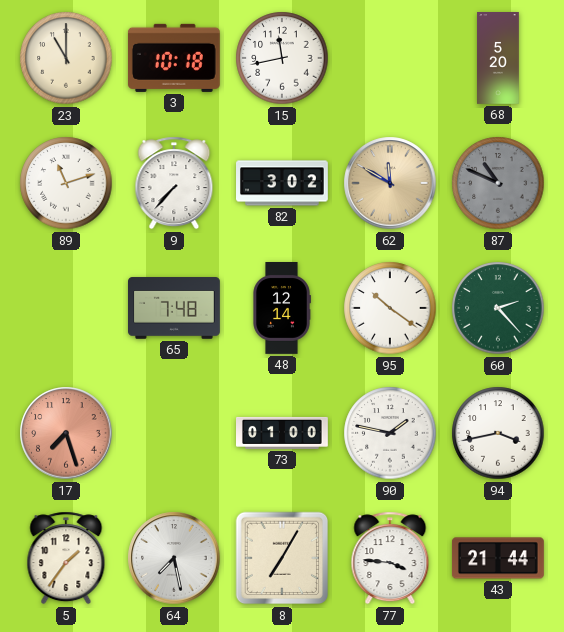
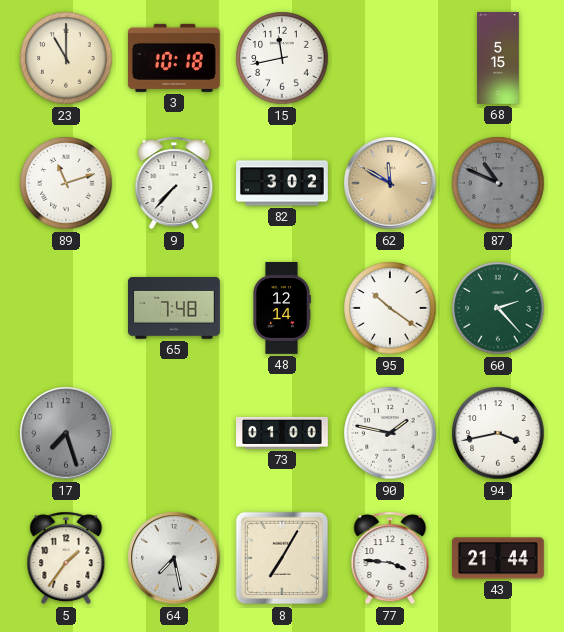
68: 5:20 -> 5:15 (498, 59)
17 dial: salmon -> grey (66, 433)
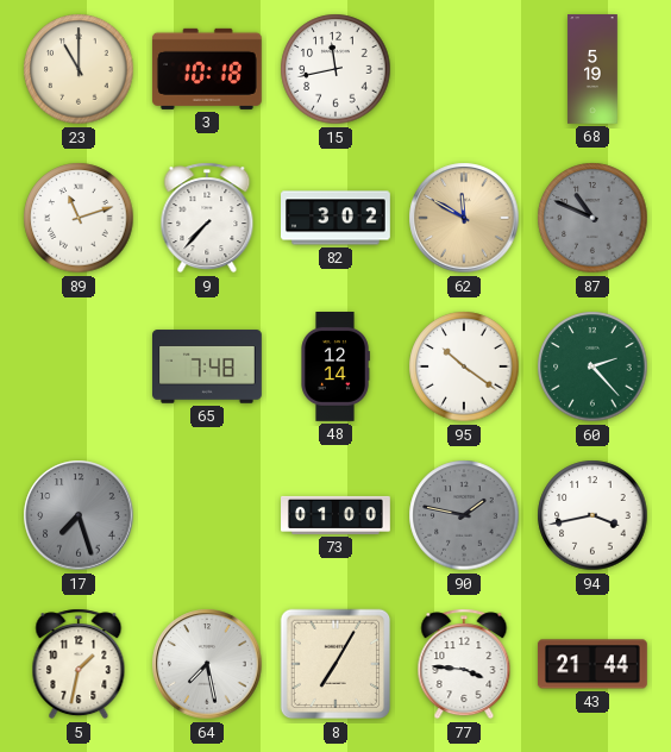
68: 5:15 -> 5:19 (592, 70)
90 dial: white -> grey (464, 515)
5: 1:36 -> 1:32 (79, 664)
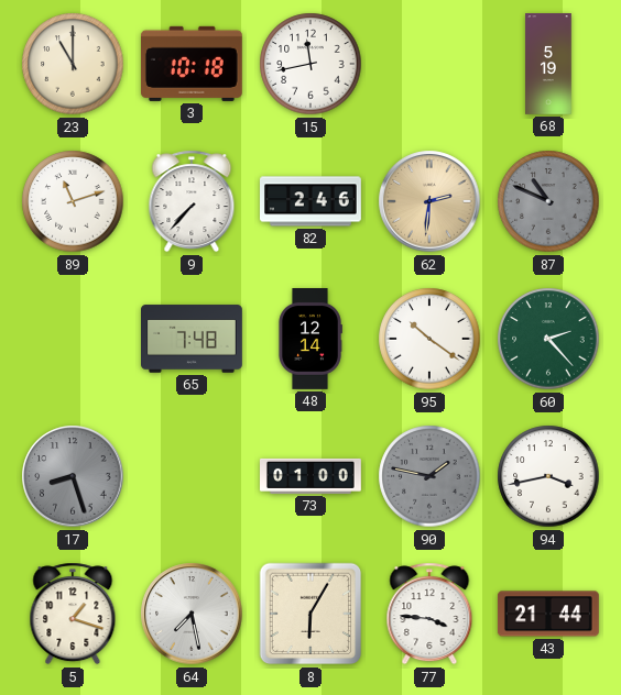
82: 3:02 -> 2:46 (312, 201)
62: 11:50 -> 2:31 (429, 201)
17: 7:27 -> 8:27 (73, 476)
5: 1:32 -> 1:18 (73, 614)
8: 7:05 -> 6:05 (310, 614)
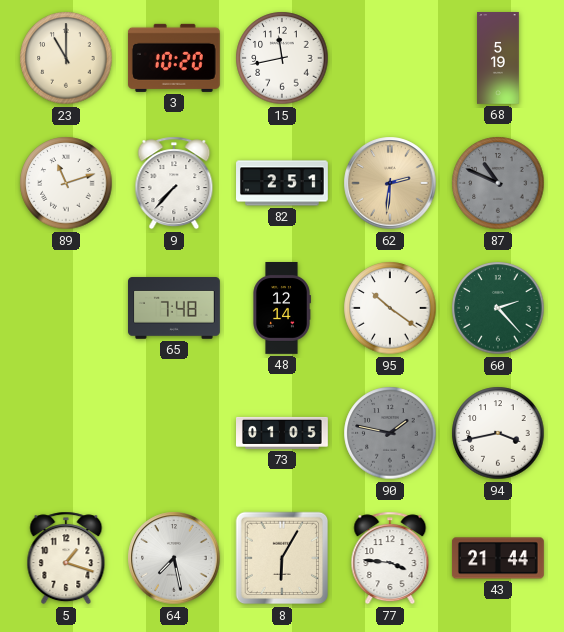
3: 10:18 -> 10:20 (174, 58)
82: 2:46 -> 2:51 (283, 183)
17: 8:27 -> none (73, 476)
73: 01:00 -> 01:05 (283, 433)
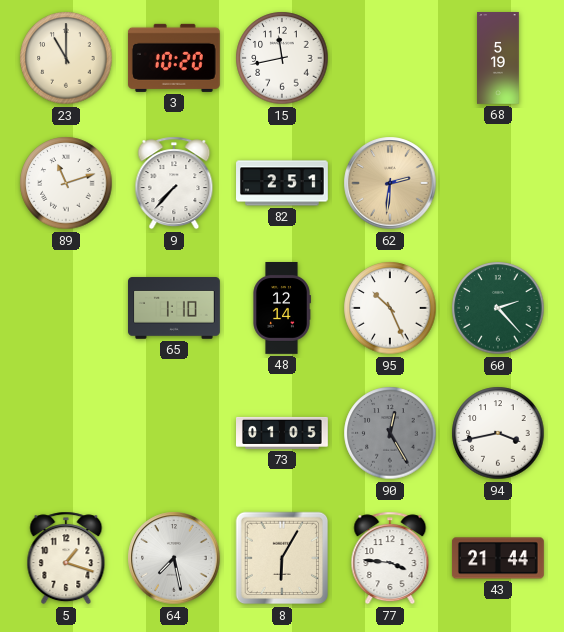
87: 10:49 -> none (498, 183)
65: 7:48 -> 1:10 (175, 308)
95: 10:21 -> 10:26 (390, 308)
90: 1:47 -> 12:25 (390, 433)
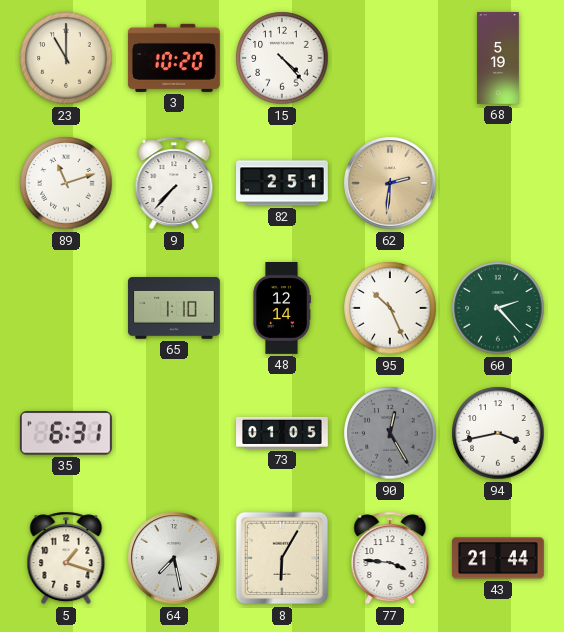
15: 11:43 -> 4:23 (282, 58)
35: none -> 6:31 (66, 433)
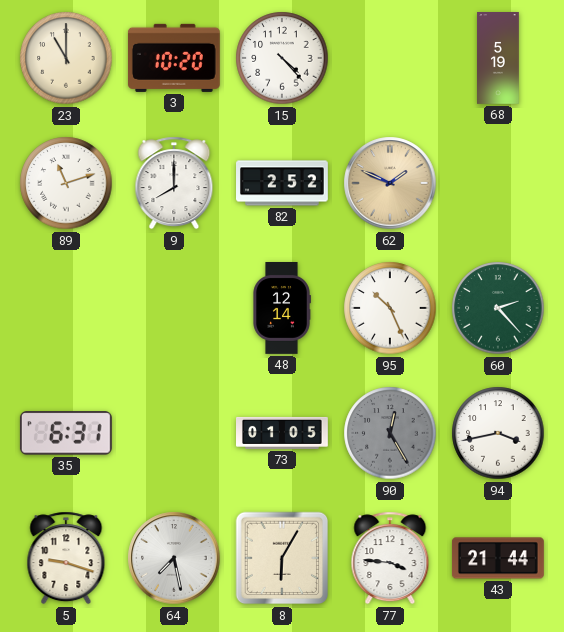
9: 7:37 -> 8:00 (174, 183)
82: 2:51 -> 2:52 (283, 183)
62: 2:31 -> 1:49 (390, 183)
65: 1:10 -> none (175, 308)
5: 1:18 -> 9:18 (66, 558)
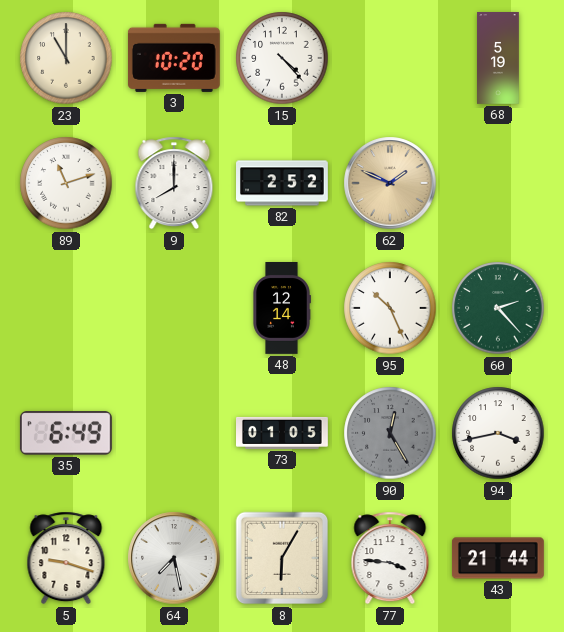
35: 6:31 -> 6:49 (66, 433)
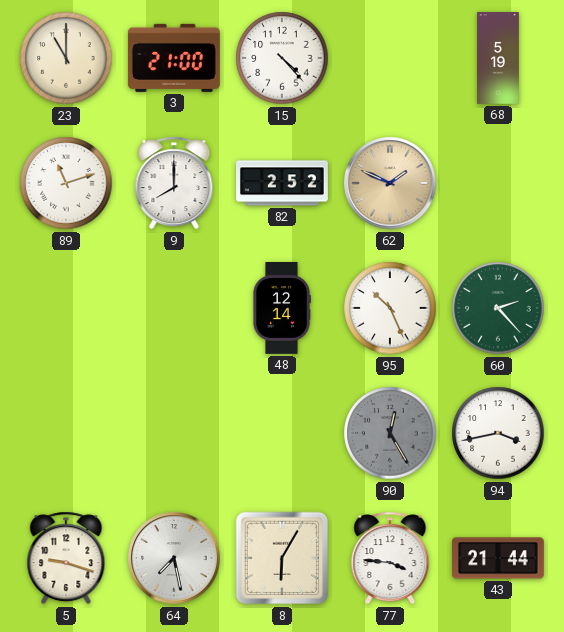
3: 10:20 -> 21:00 (174, 58)
35: 6:49 -> none (66, 433)
73: 01:05 -> none (283, 433)
